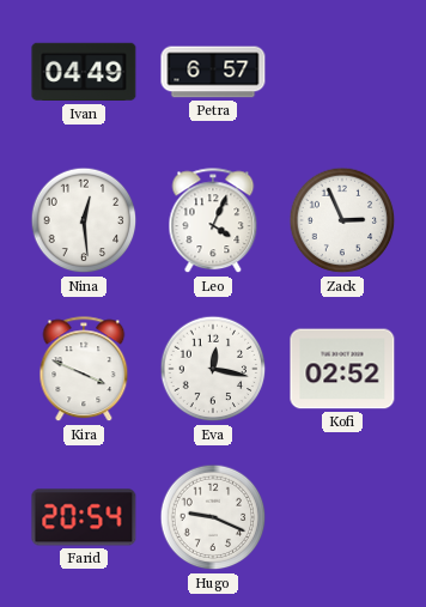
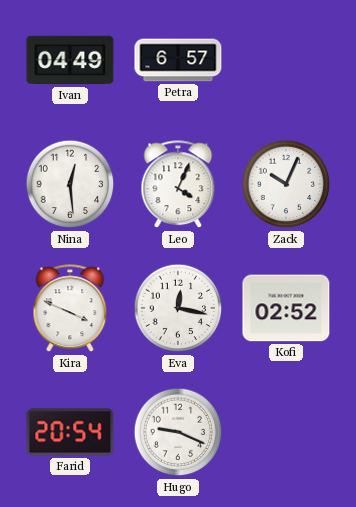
Zack: 2:56 -> 10:04 (286, 184)
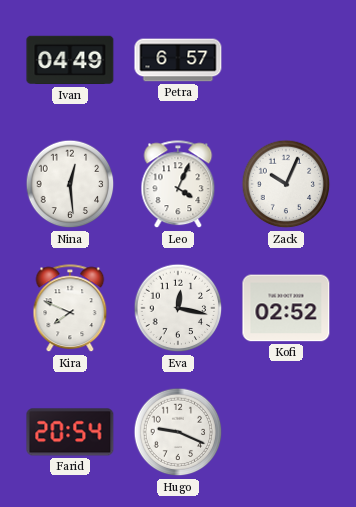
Kira: 3:49 -> 7:49 (70, 309)
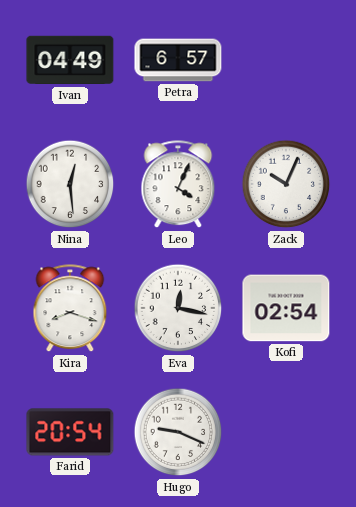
Kira: 7:49 -> 8:18 (70, 309)
Kofi: 02:52 -> 02:54 (286, 308)
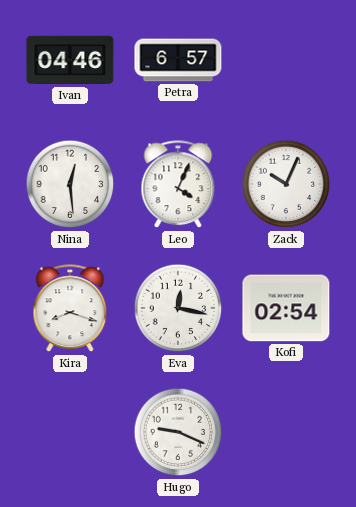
Ivan: 04:49 -> 04:46 (70, 60)
Farid: 20:54 -> none (70, 432)
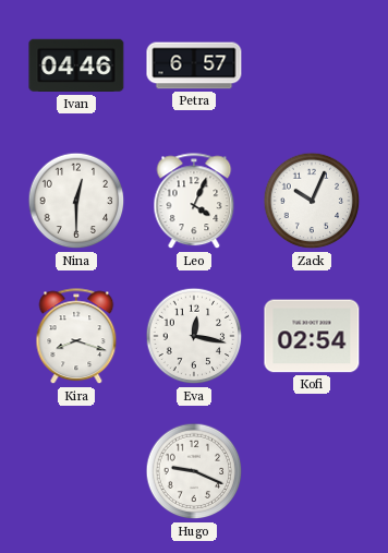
Nina: 12:29 -> 12:30 (76, 201)
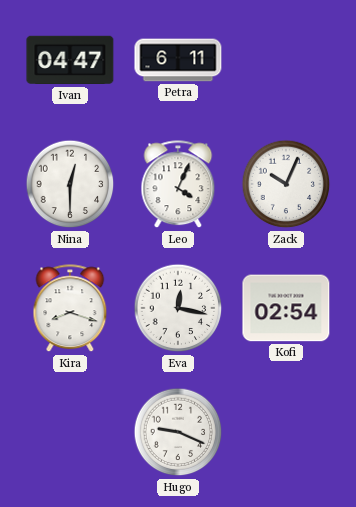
Ivan: 04:46 -> 04:47 (70, 60)
Petra: 6:57 -> 6:11 (178, 60)
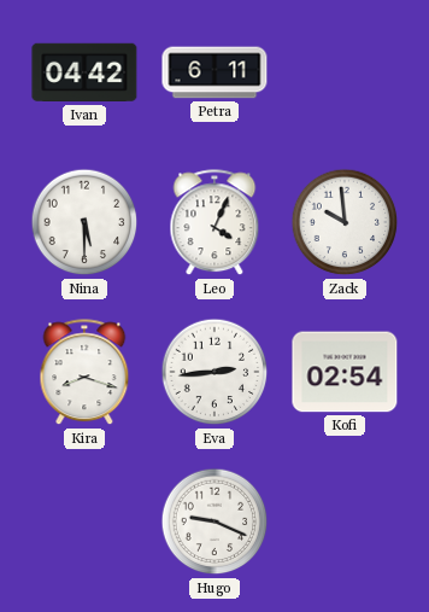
Ivan: 04:47 -> 04:42 (84, 72)
Nina: 12:30 -> 5:30 (84, 222)
Zack: 10:04 -> 9:59 (345, 222)
Eva: 12:17 -> 2:44 (214, 372)
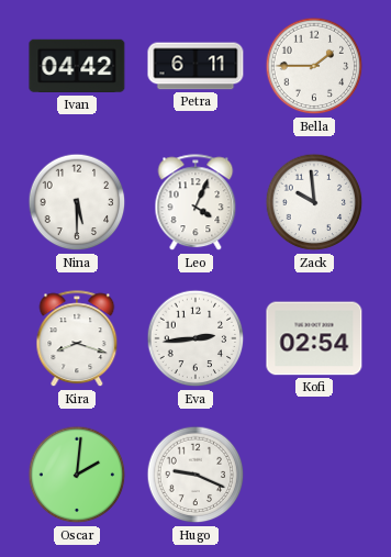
Bella: none -> 1:45 (314, 66)
Oscar: none -> 2:01 (77, 475)
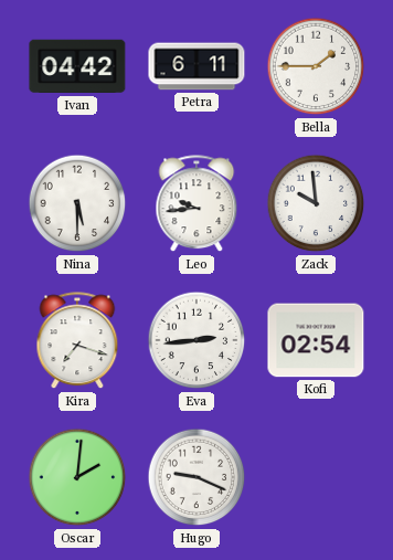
Leo: 4:04 -> 9:44 (197, 204)
Kira: 8:18 -> 7:18 (77, 341)
